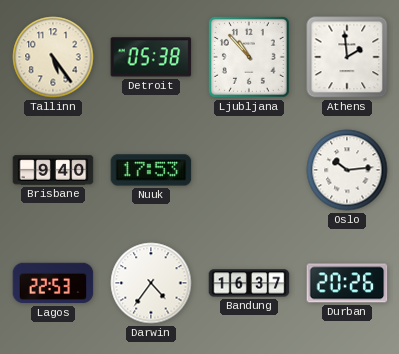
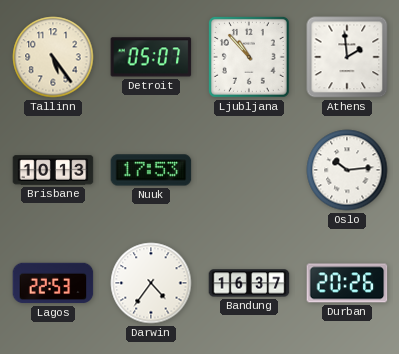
Detroit: 05:38 -> 05:07 (151, 57)
Brisbane: 9:40 -> 10:13 (53, 170)
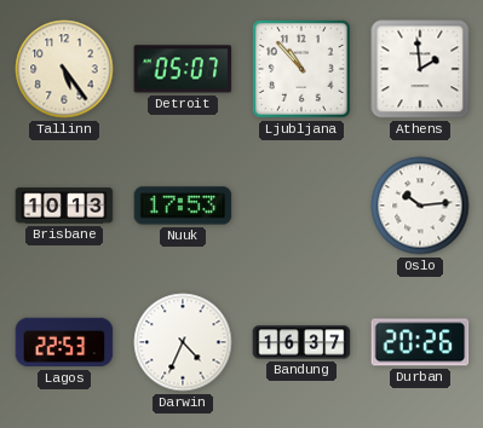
Darwin: 4:36 -> 4:34 (183, 342)
